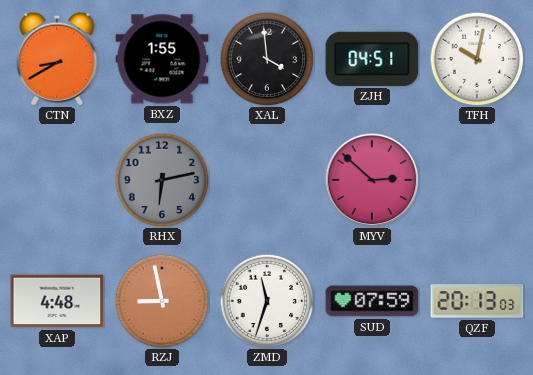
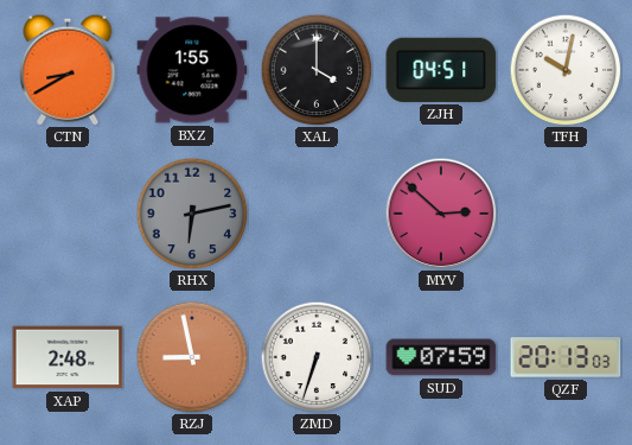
XAL: 3:59 -> 4:00 (317, 70)
XAP: 4:48 -> 2:48 (68, 357)
ZMD: 11:33 -> 6:33 (317, 357)
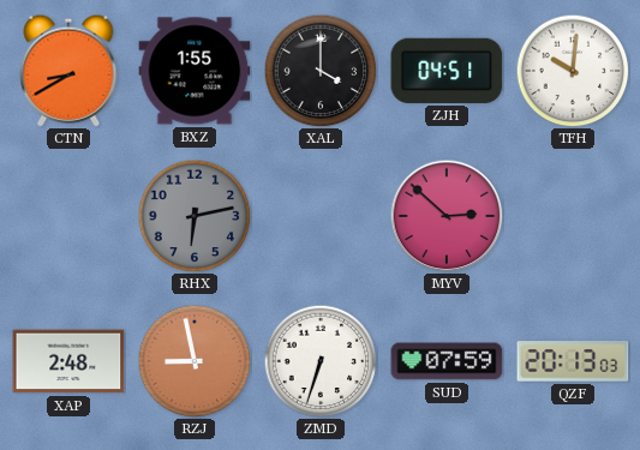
TFH: 10:02 -> 10:01 (573, 71)
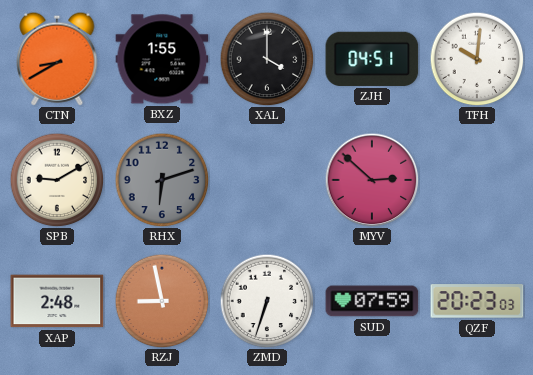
SPB: none -> 9:10 (57, 180)
RHX: 6:13 -> 6:12 (162, 180)
QZF: 20:13 -> 20:23 (477, 301)
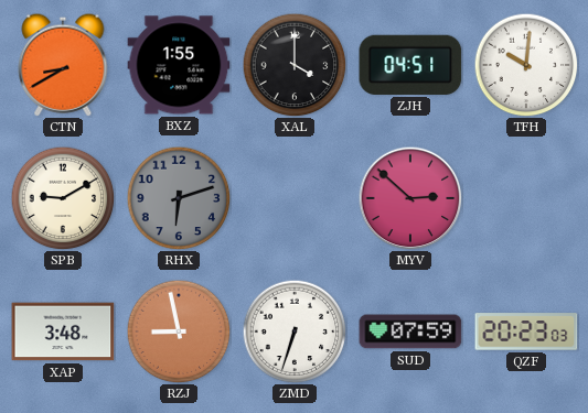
XAP: 2:48 -> 3:48 (63, 332)
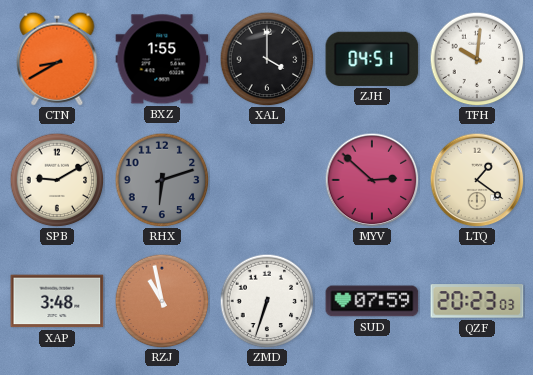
LTQ: none -> 1:21 (477, 180)
RZJ: 8:58 -> 10:58 (162, 301)
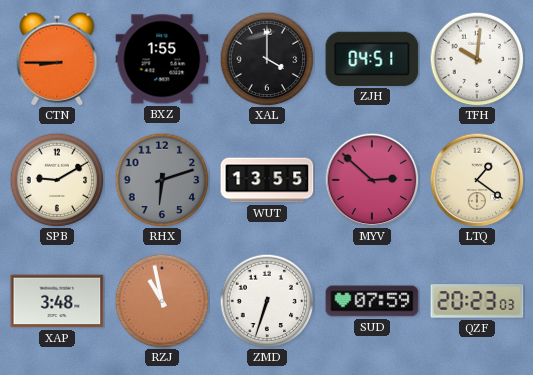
CTN: 8:40 -> 8:45 (57, 59)
WUT: none -> 13:55 (267, 180)
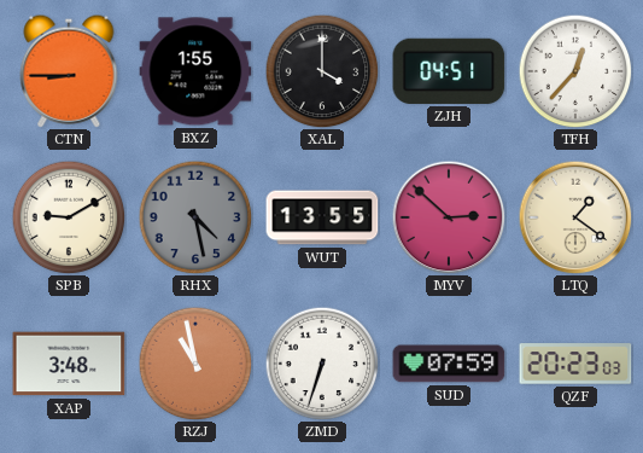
TFH: 10:01 -> 12:37 (575, 71)
RHX: 6:12 -> 4:28 (195, 217)
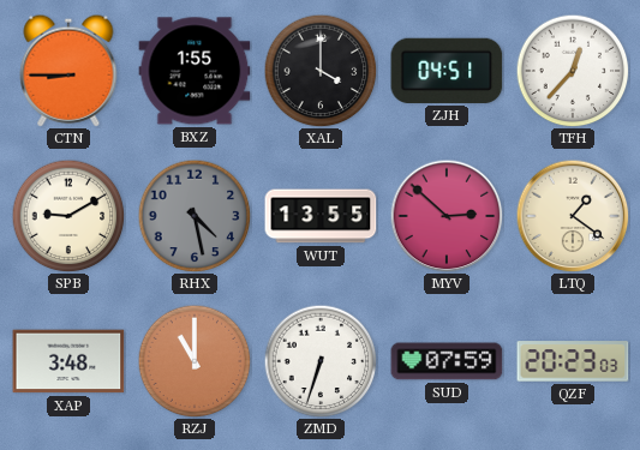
RZJ: 10:58 -> 11:00 (195, 361)
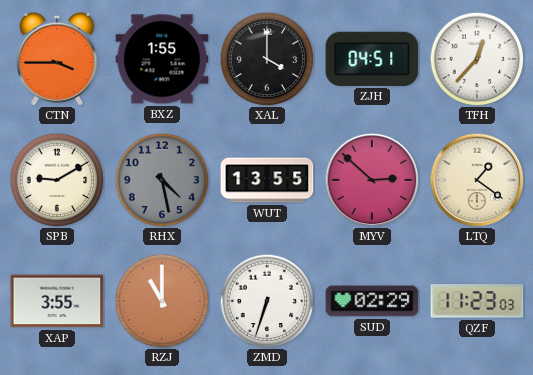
CTN: 8:45 -> 3:45 (57, 59)
XAP: 3:48 -> 3:55 (57, 301)
SUD: 07:59 -> 02:29 (372, 301)
QZF: 20:23 -> 11:23 (477, 301)
